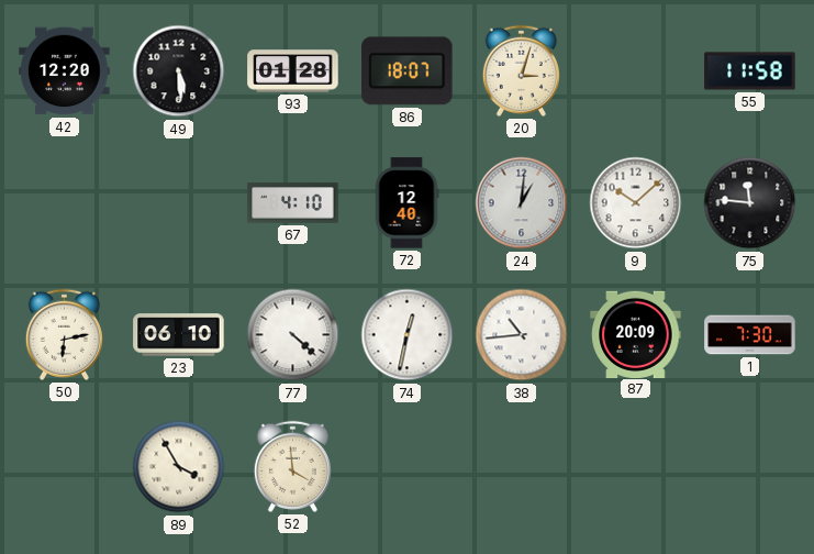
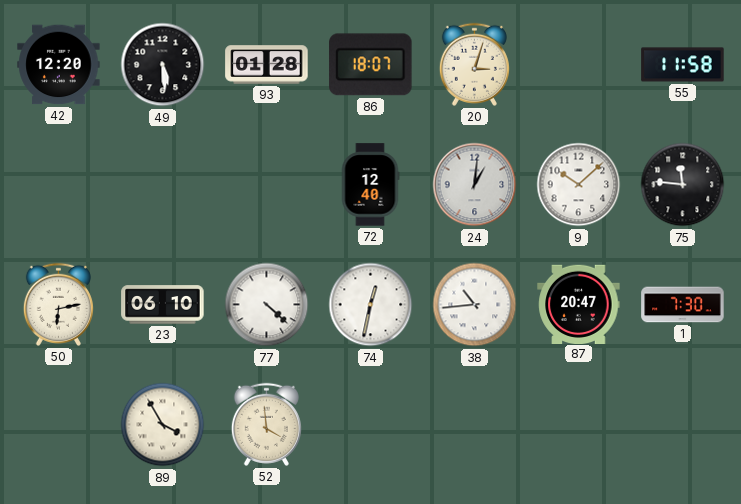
67: 4:10 -> none (293, 203)
87: 20:09 -> 20:47 (579, 304)
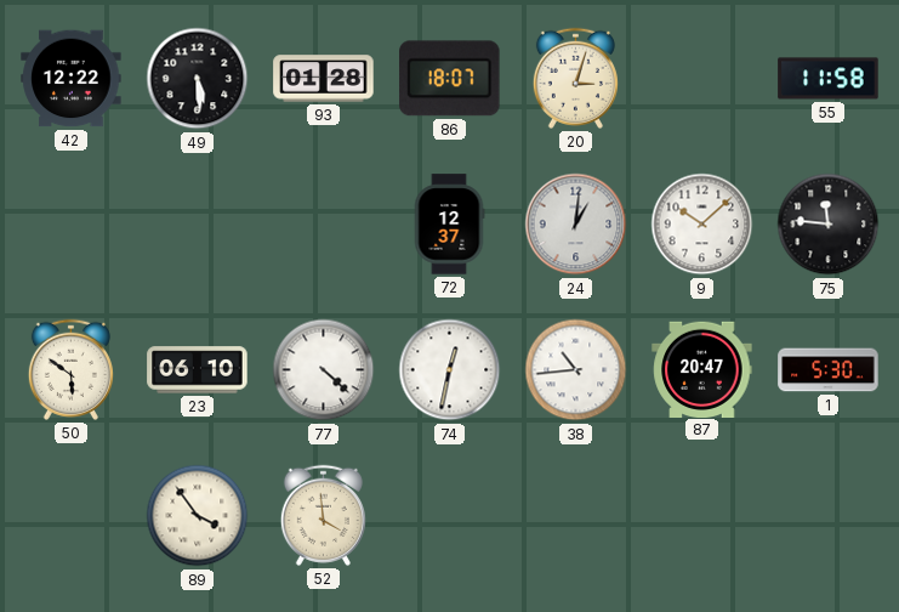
42: 12:20 -> 12:22 (72, 79)
72: 12:40 -> 12:37 (449, 225)
50: 6:13 -> 5:51 (70, 369)
1: 7:30 -> 5:30 (829, 370)
89: 3:55 -> 3:54 (198, 516)
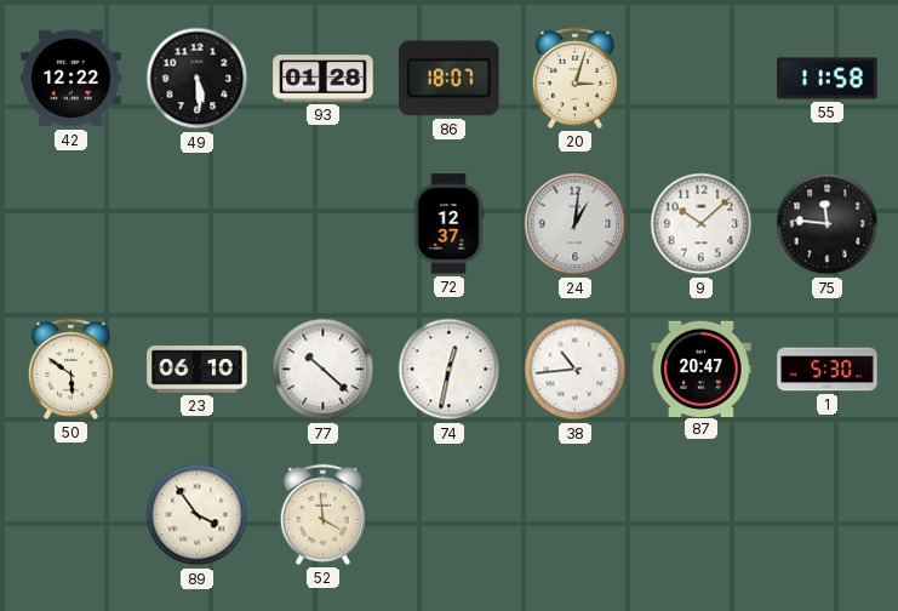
77: 4:22 -> 10:22 (324, 370)
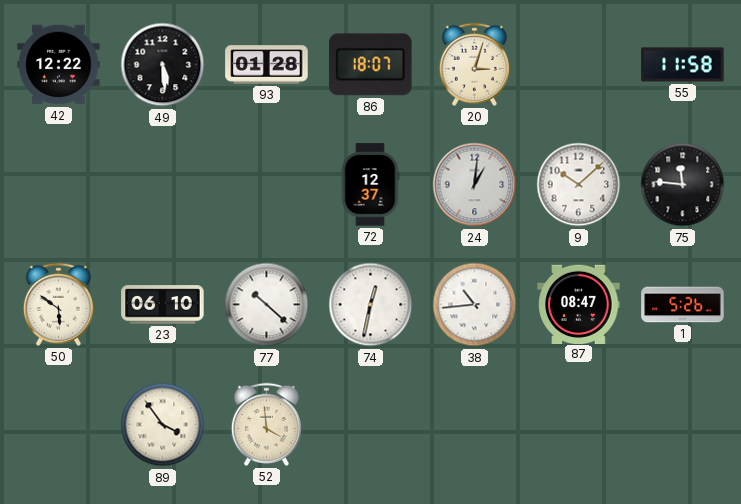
87: 20:47 -> 08:47 (579, 304)
1: 5:30 -> 5:26 (683, 305)
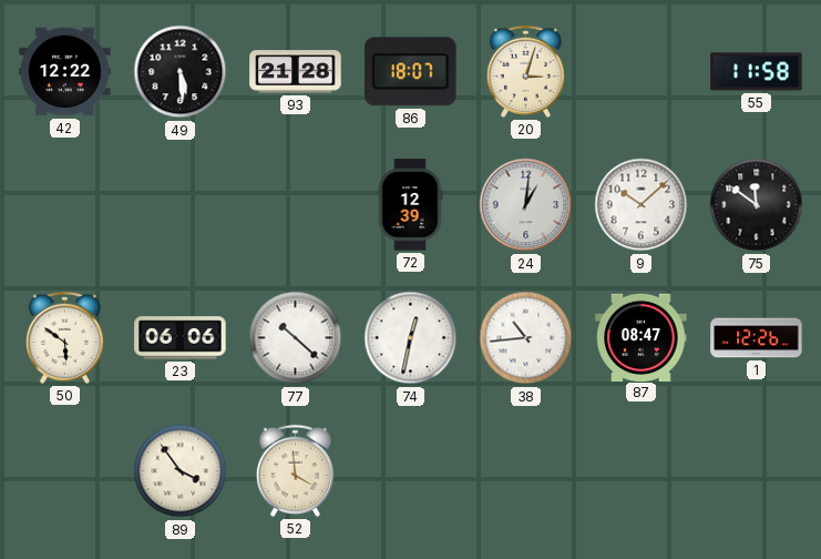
93: 01:28 -> 21:28 (296, 72)
72: 12:37 -> 12:39 (410, 205)
75: 11:46 -> 11:51 (757, 205)
23: 06:10 -> 06:06 (181, 338)
1: 5:26 -> 12:26 (757, 338)
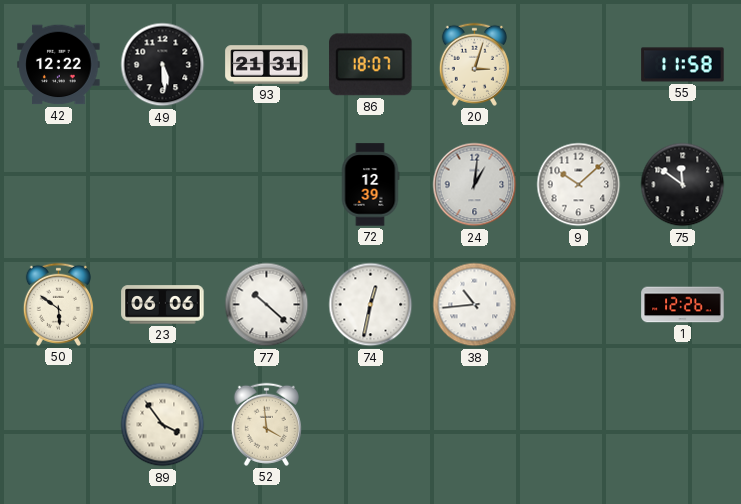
93: 21:28 -> 21:31 (267, 65)
87: 08:47 -> none (642, 337)
